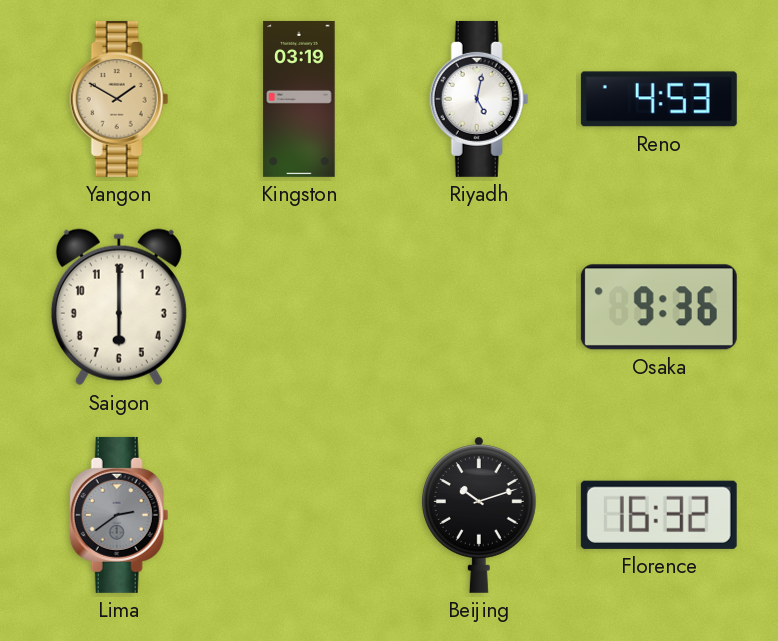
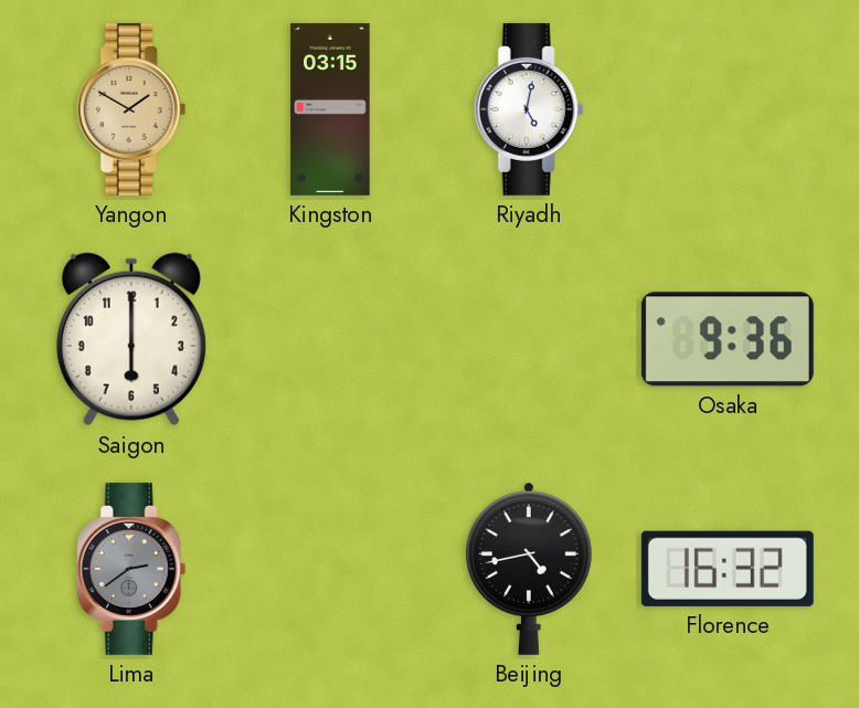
Kingston: 03:19 -> 03:15 (330, 109)
Reno: 4:53 -> none (659, 99)
Beijing: 10:12 -> 4:43 (529, 569)
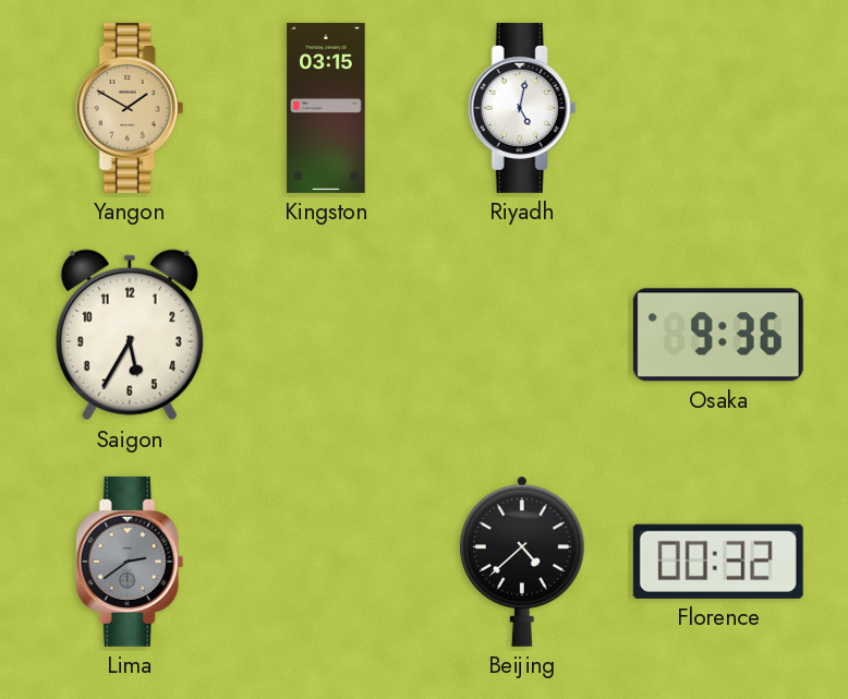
Saigon: 6:00 -> 5:35 (130, 335)
Beijing: 4:43 -> 4:38 (522, 562)
Florence: 16:32 -> 00:32 (718, 562)
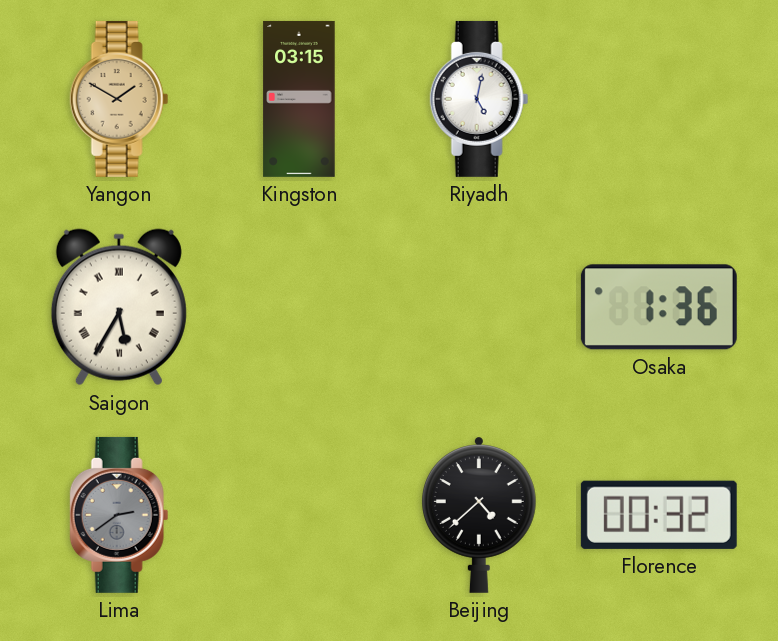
Saigon numerals: Arabic -> Roman (119, 307)
Osaka: 9:36 -> 1:36 (659, 307)
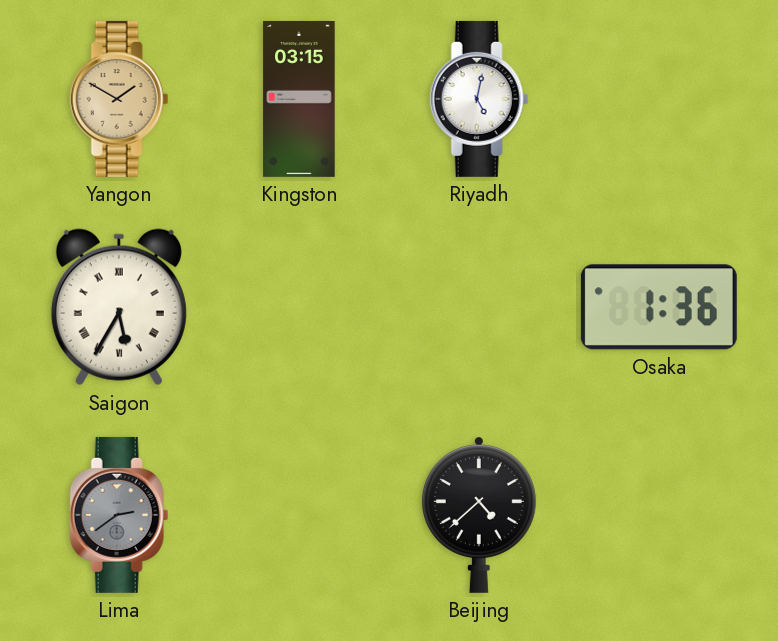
Florence: 00:32 -> none (659, 515)
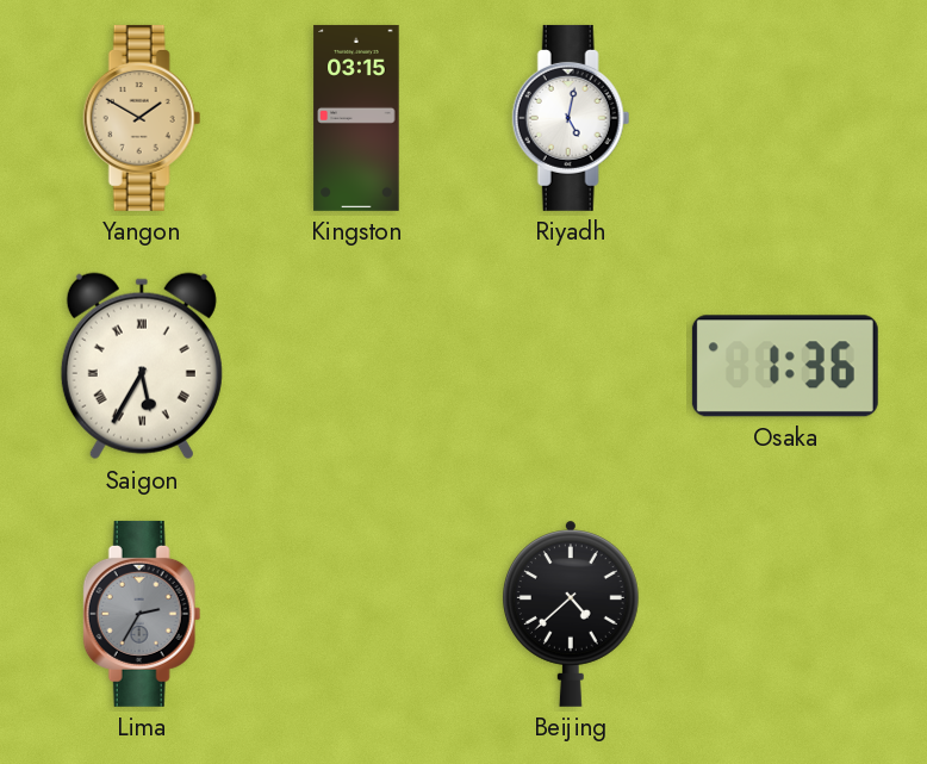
Lima: 2:39 -> 2:35 (142, 614)
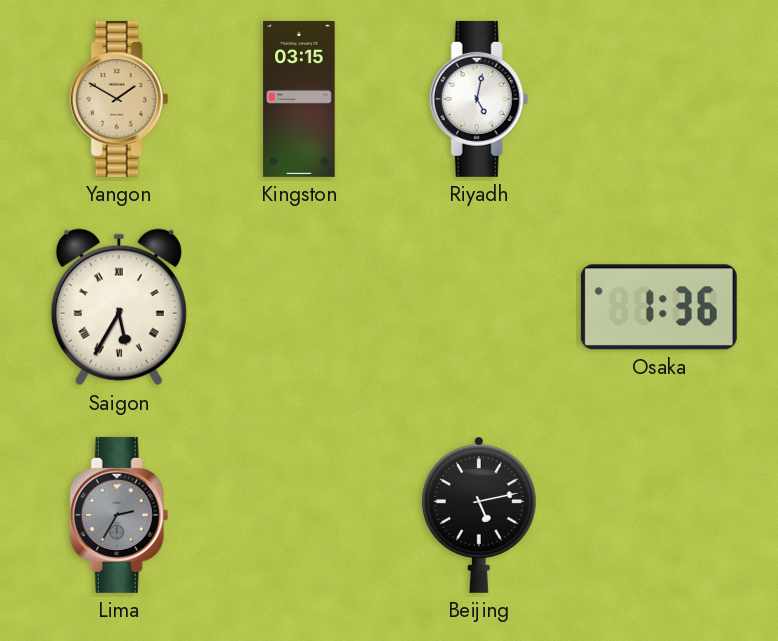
Beijing: 4:38 -> 5:13 (479, 515)
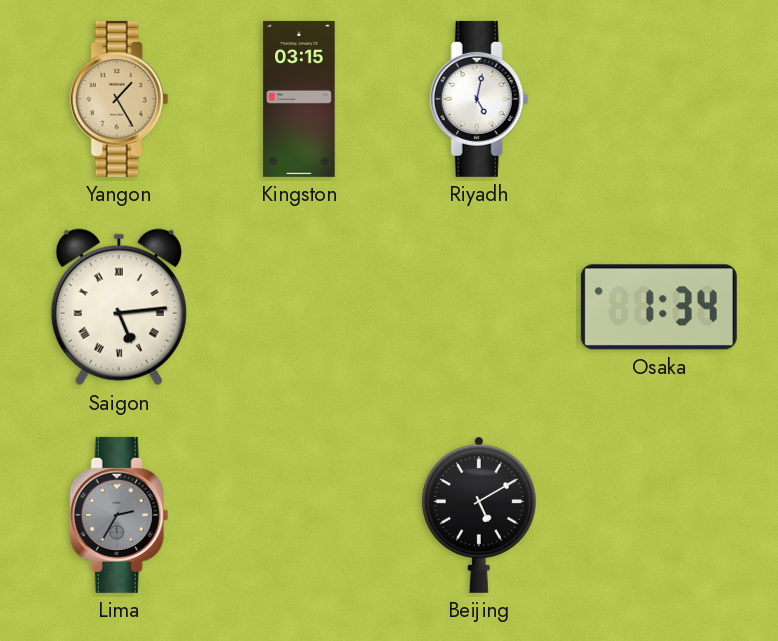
Yangon: 1:50 -> 1:25 (119, 99)
Saigon: 5:35 -> 5:14 (119, 307)
Osaka: 1:36 -> 1:34 (659, 307)
Beijing: 5:13 -> 5:10 (479, 515)
